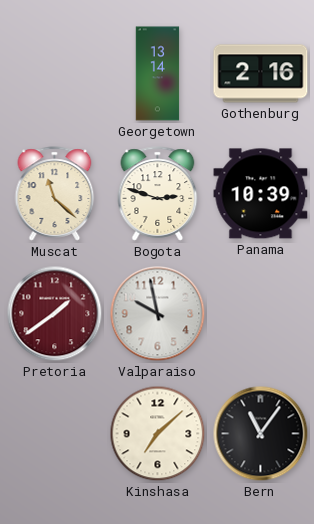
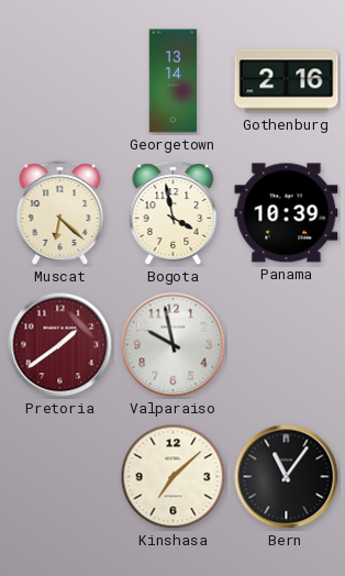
Muscat: 11:22 -> 6:22 (60, 213)
Bogota: 2:48 -> 3:58 (174, 213)
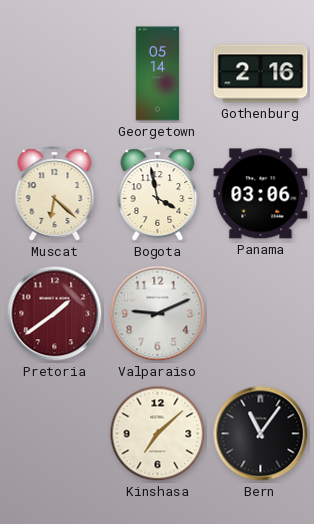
Georgetown: 13:14 -> 05:14 (158, 74)
Panama: 10:39 -> 03:06 (261, 194)
Valparaiso: 9:58 -> 9:11 (158, 314)
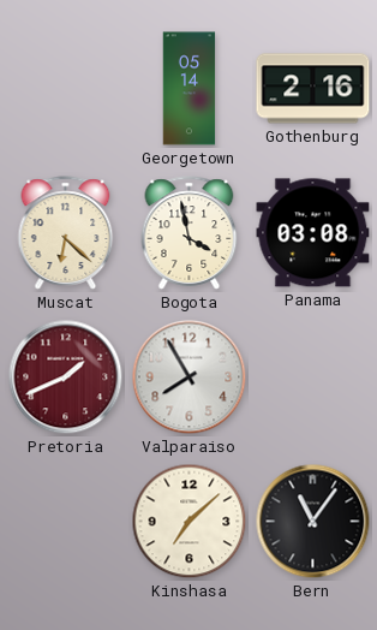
Panama: 03:06 -> 03:08 (313, 233)
Pretoria: 1:39 -> 1:41 (66, 378)
Valparaiso: 9:11 -> 7:55 (190, 378)
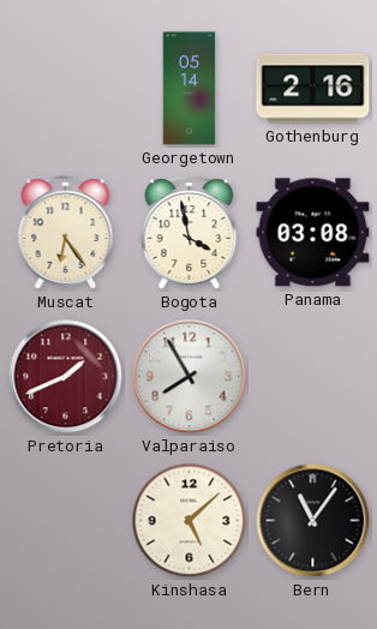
Muscat: 6:22 -> 6:24 (66, 233)
Kinshasa: 7:08 -> 5:08 (190, 521)
